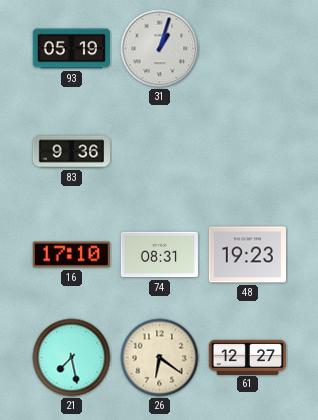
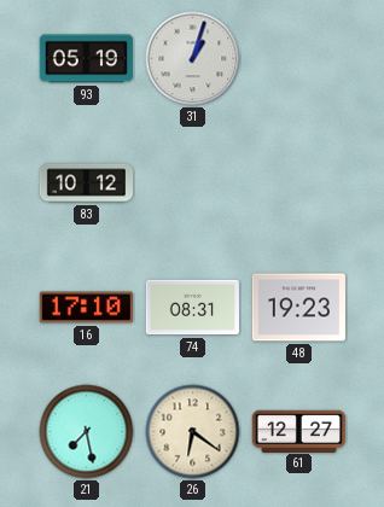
83: 9:36 -> 10:12 (86, 183)
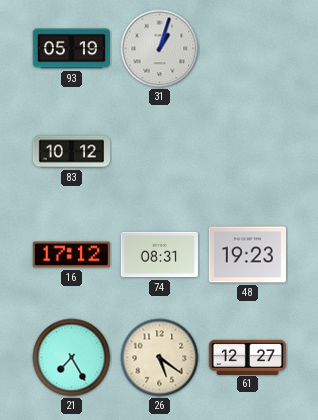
16: 17:10 -> 17:12 (71, 255)
21: 7:28 -> 7:25 (72, 358)
26: 6:21 -> 5:21 (160, 358)
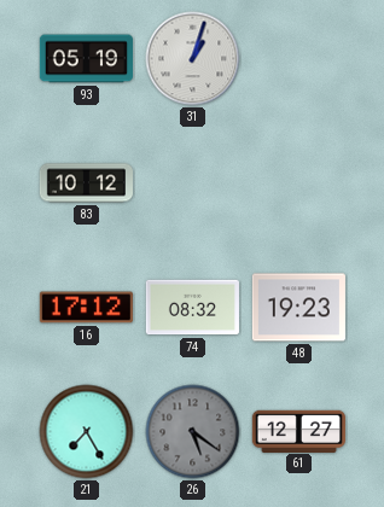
74: 08:31 -> 08:32 (192, 308)
26 dial: cream -> grey (193, 432)
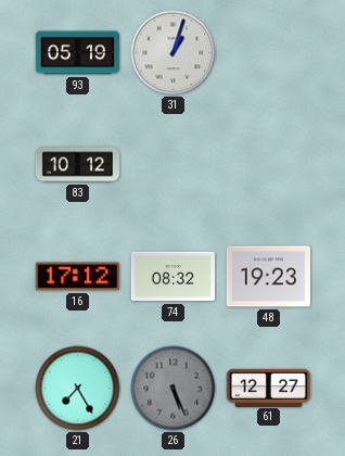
26: 5:21 -> 5:26 (174, 389)
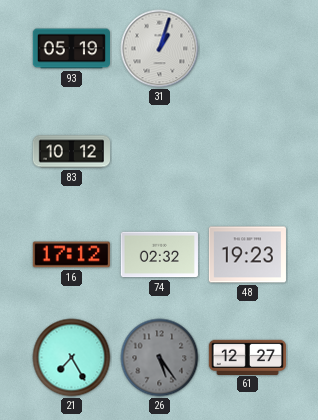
74: 08:32 -> 02:32 (159, 255)
26: 5:26 -> 5:24 (160, 358)
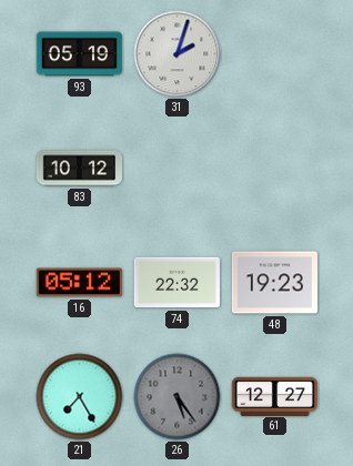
31: 1:03 -> 2:03 (178, 54)
16: 17:12 -> 05:12 (79, 283)
74: 02:32 -> 22:32 (176, 283)
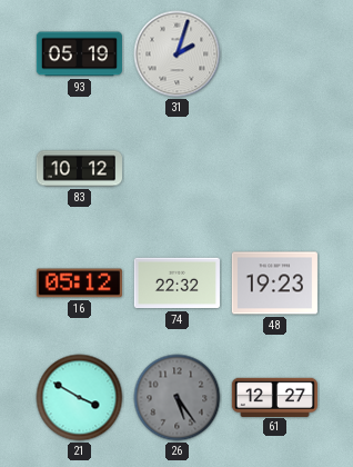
21: 7:25 -> 3:50 (80, 398)
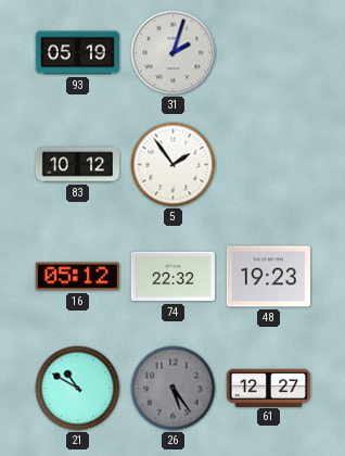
5: none -> 1:54 (174, 165)
21: 3:50 -> 10:50 (78, 389)
